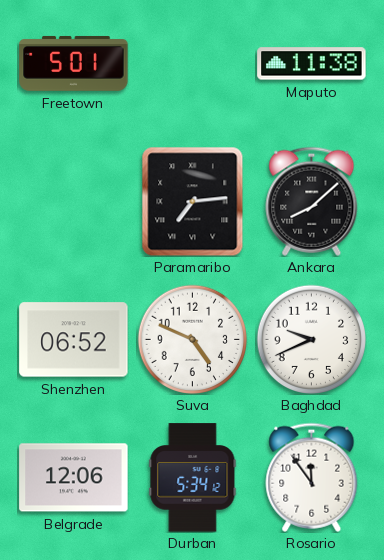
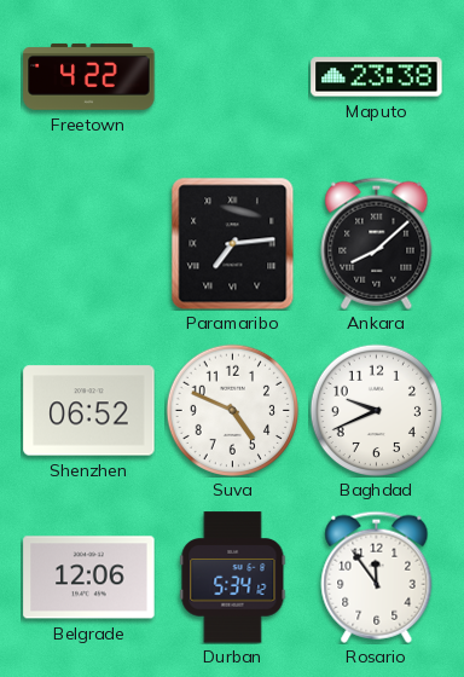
Freetown: 5:01 -> 4:22 (89, 76)
Maputo: 11:38 -> 23:38 (377, 77)
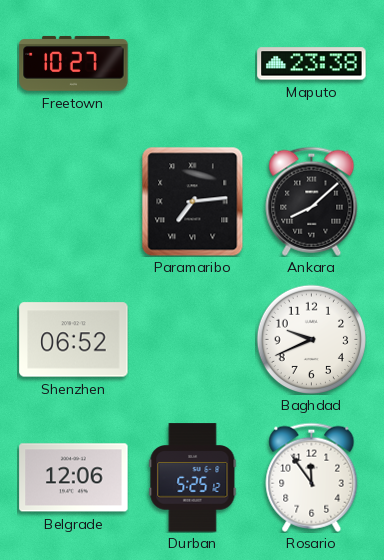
Freetown: 4:22 -> 10:27 (74, 63)
Suva: 4:49 -> none (232, 410)
Durban: 5:34 -> 5:25 (193, 478)
